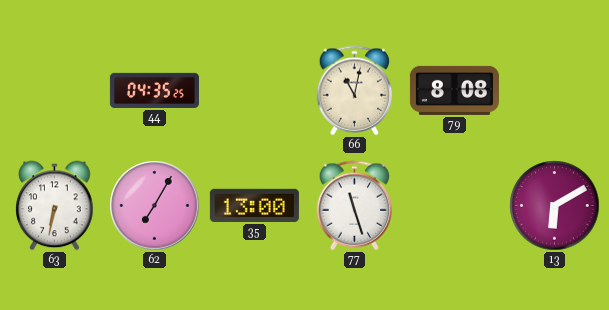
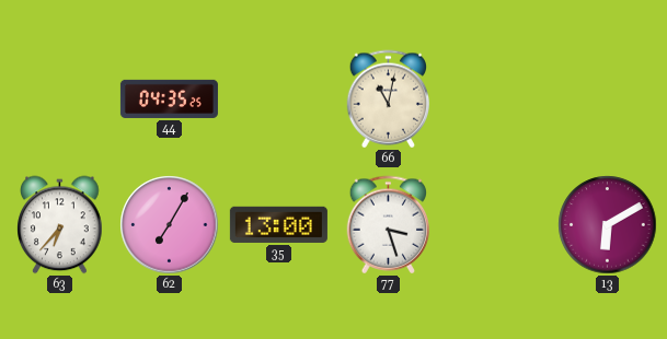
79: 8:08 -> none (454, 90)
63: 6:32 -> 6:37 (60, 225)
77: 11:27 -> 3:27 (389, 225)
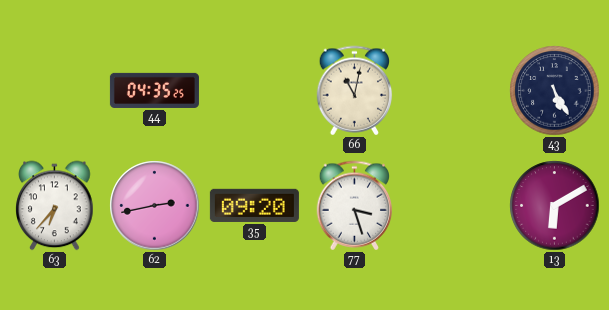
43: none -> 5:25 (555, 91)
62: 7:05 -> 2:43 (155, 206)
35: 13:00 -> 09:20 (254, 205)
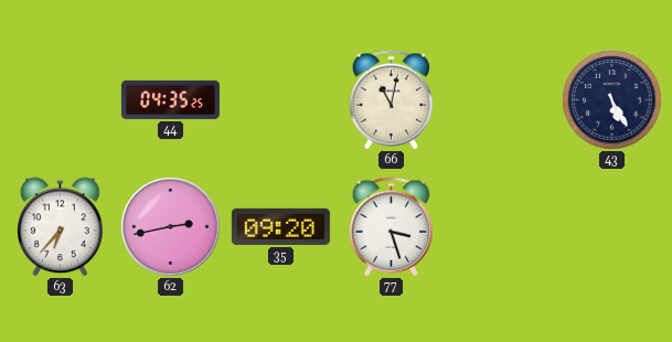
13: 6:10 -> none (555, 206)
